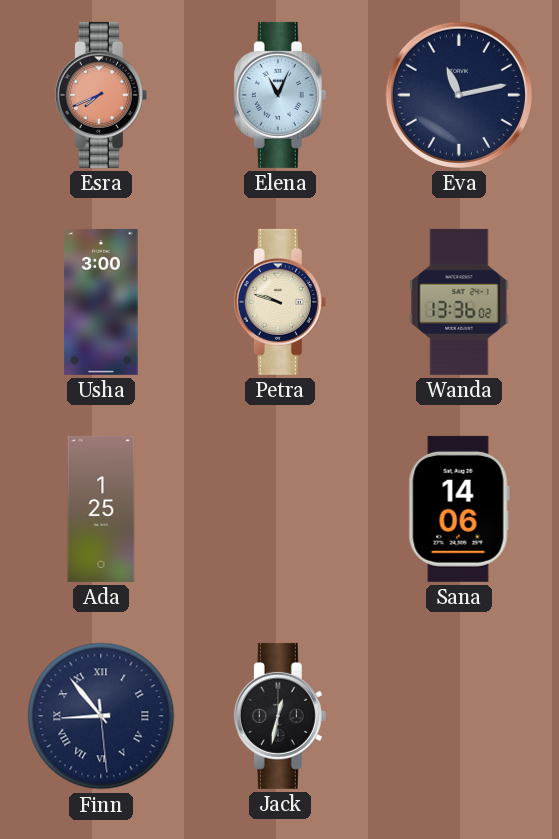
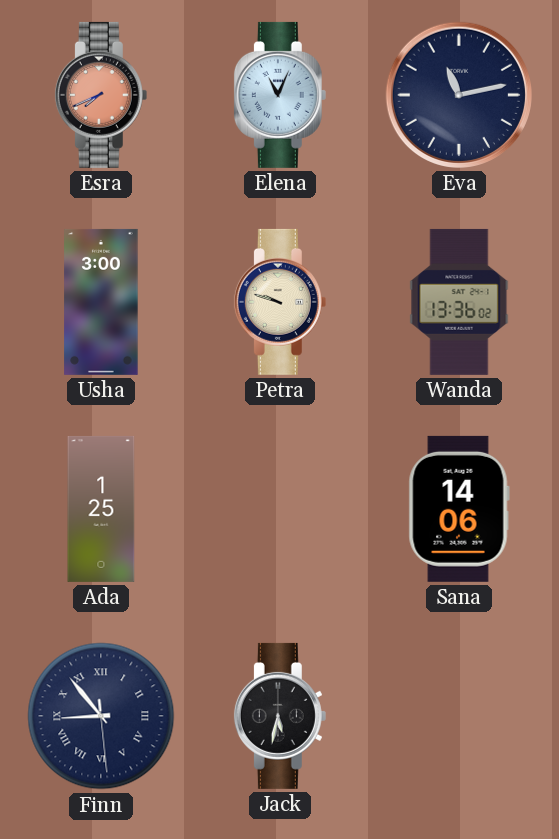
Jack: 12:32 -> 5:32 (280, 716)
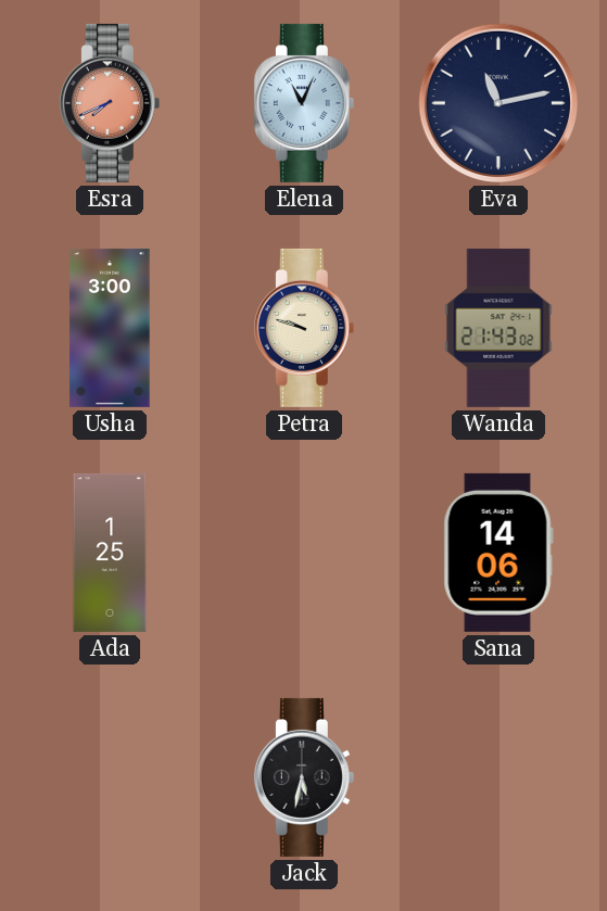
Wanda: 13:36 -> 21:43 (498, 328)
Finn: 8:53 -> none (101, 716)
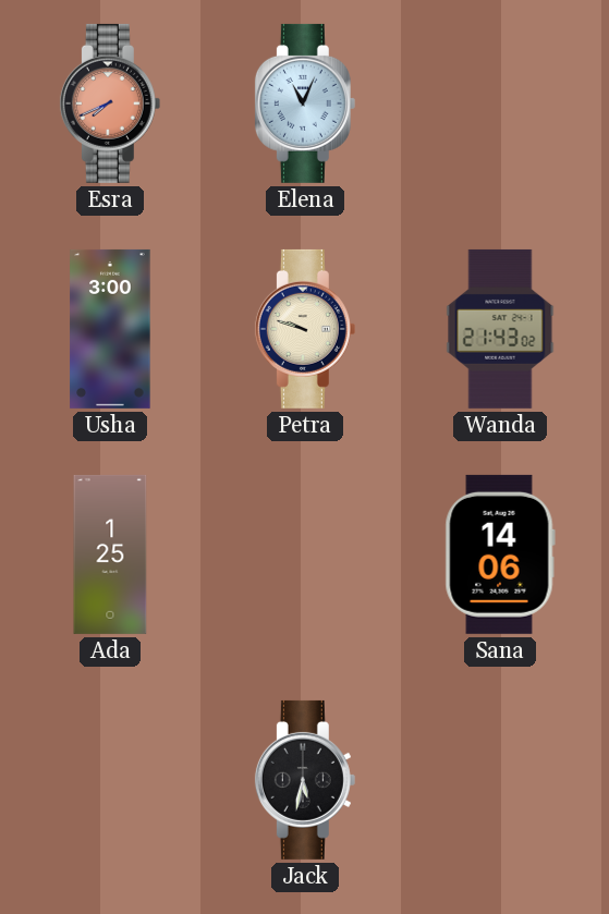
Eva: 11:13 -> none (498, 103)
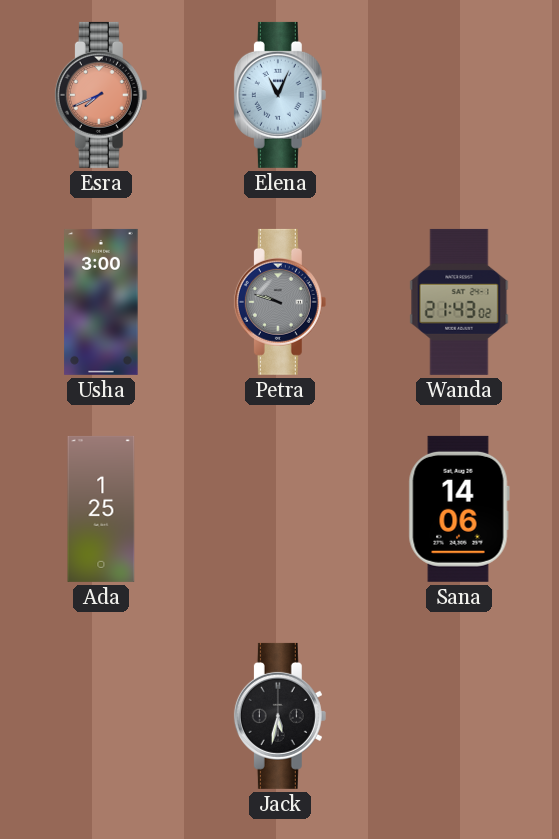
Petra dial: cream -> grey (280, 302)
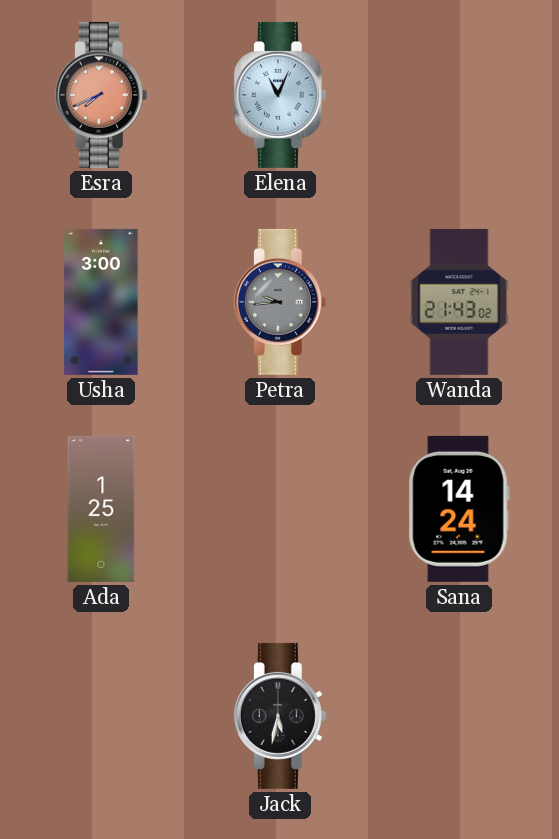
Petra: 9:48 -> 9:44 (280, 302)
Sana: 14:06 -> 14:24 (459, 509)
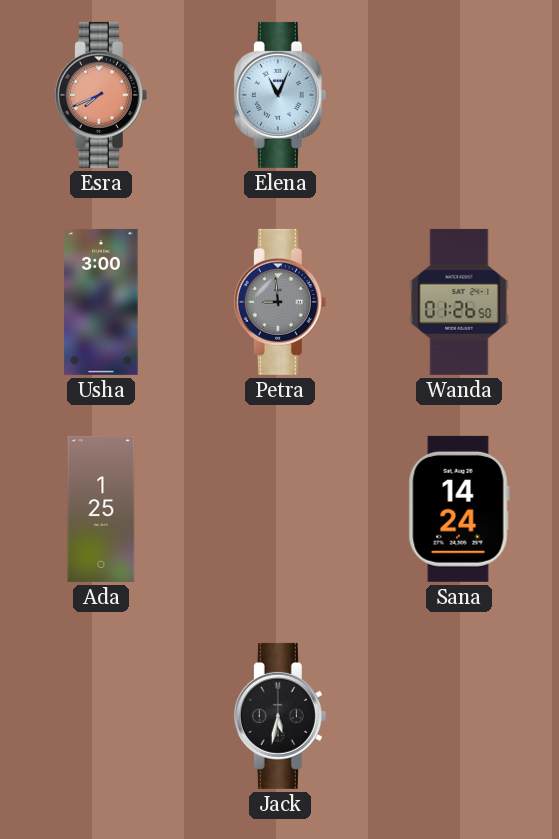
Petra: 9:44 -> 8:59 (280, 302)
Wanda: 21:43 -> 01:26 (459, 302)
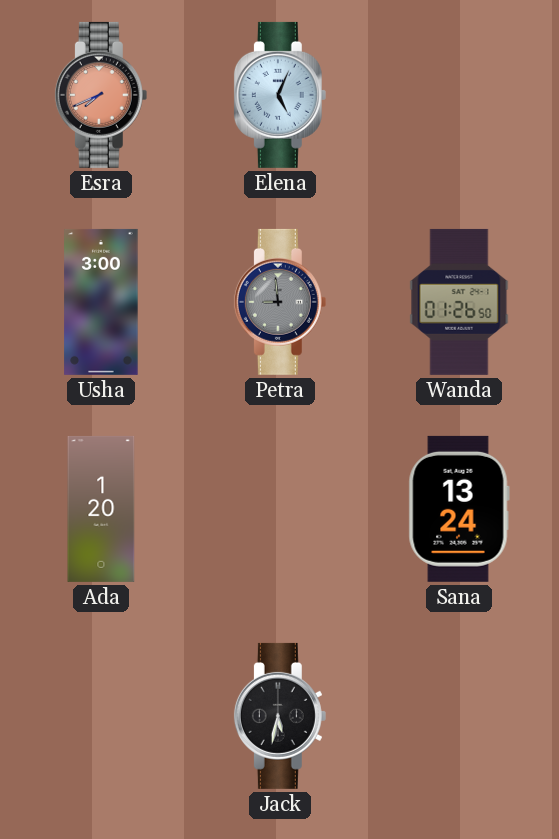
Elena: 11:04 -> 5:04 (280, 95)
Ada: 1:25 -> 1:20 (101, 509)
Sana: 14:24 -> 13:24 (459, 509)
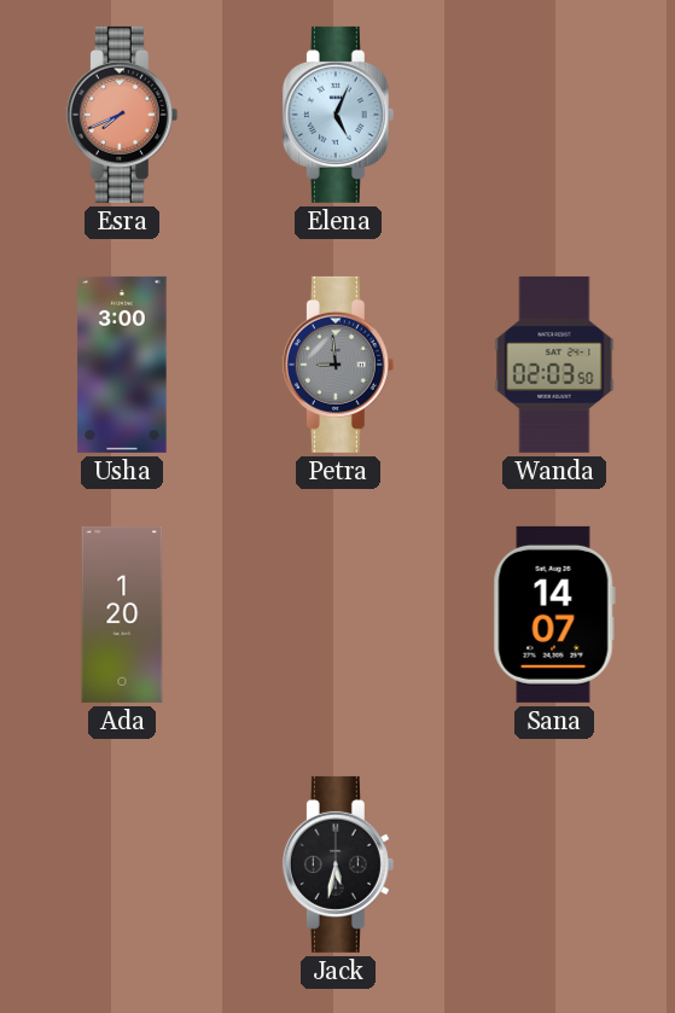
Wanda: 01:26 -> 02:03 (554, 365)
Sana: 13:24 -> 14:07 (554, 615)
